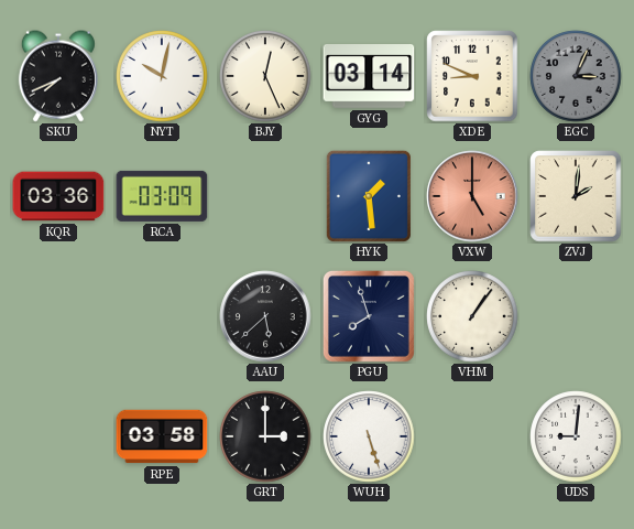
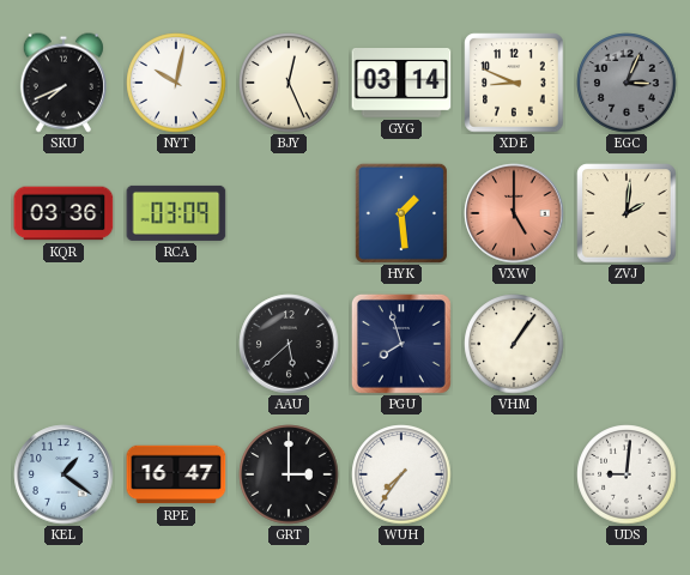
KEL: none -> 1:21 (63, 474)
RPE: 03:58 -> 16:47 (176, 474)
WUH: 5:27 -> 7:36 (401, 474)
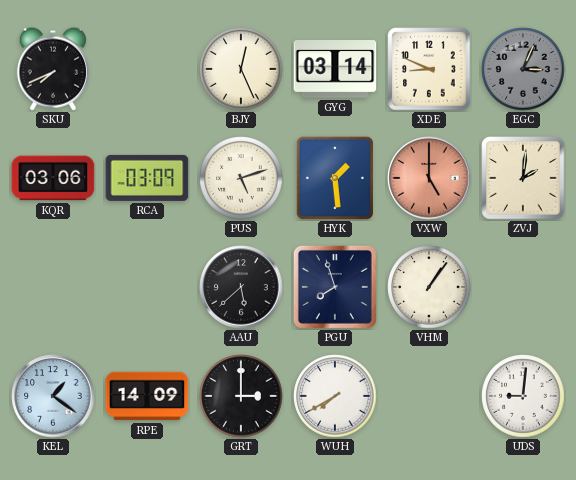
NYT: 10:02 -> none (176, 83)
KQR: 03:36 -> 03:06 (53, 178)
PUS: none -> 5:12 (241, 178)
RPE: 16:47 -> 14:09 (147, 396)
WUH: 7:36 -> 7:40 (335, 396)
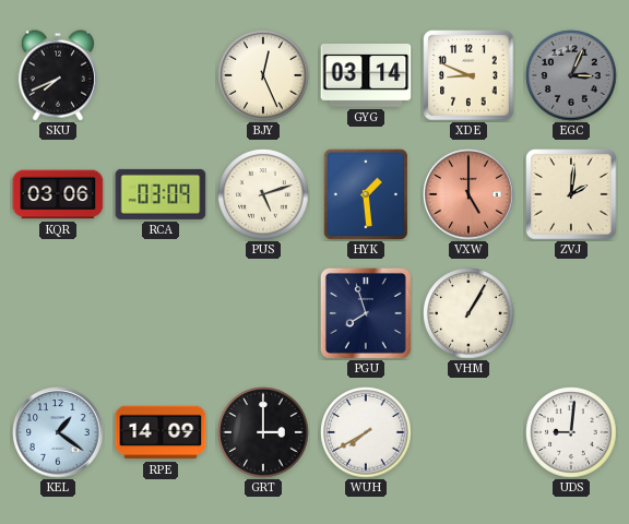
AAU: 5:38 -> none (241, 287)
VHM: 1:06 -> 1:05 (468, 313)
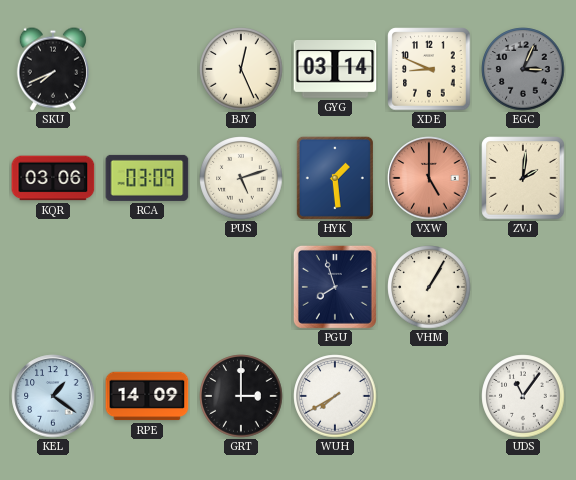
UDS: 9:01 -> 11:06 (523, 396)
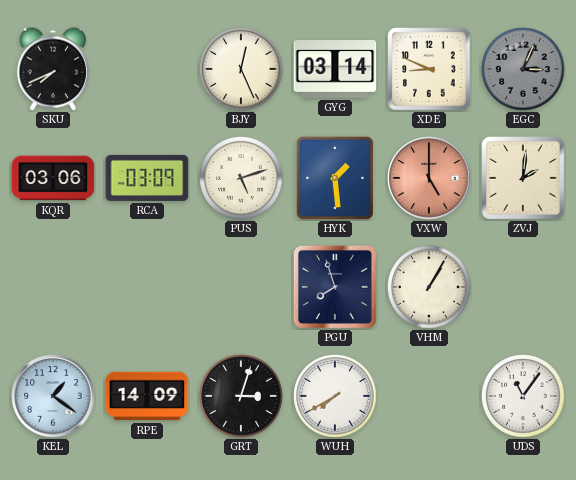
GRT: 3:00 -> 3:03 (241, 396)
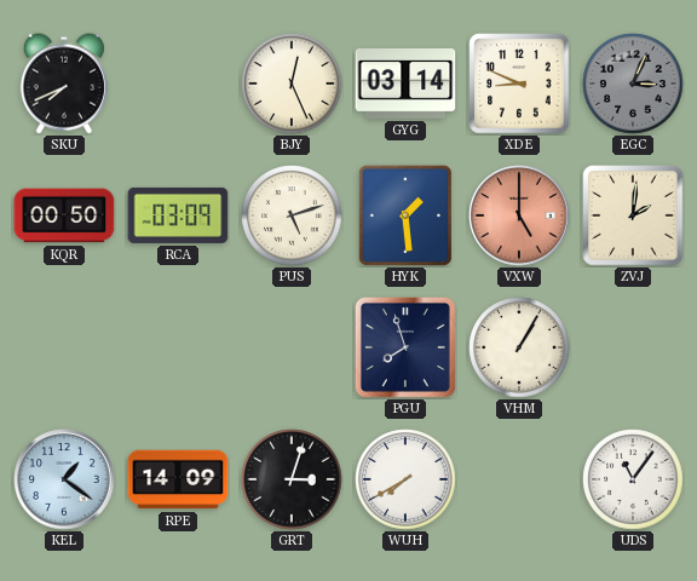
KQR: 03:06 -> 00:50 (64, 215)
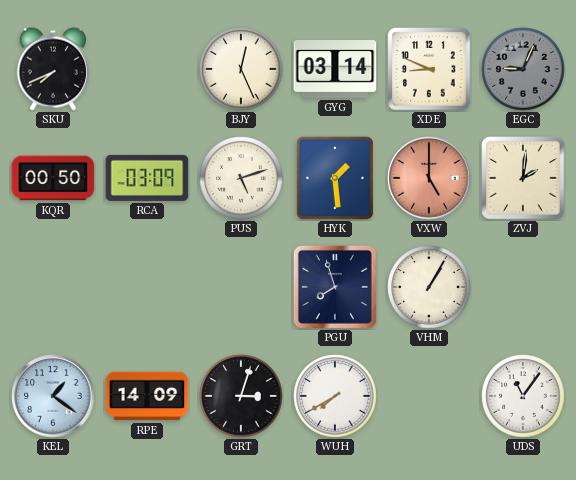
EGC: 3:04 -> 9:04 (523, 69)
